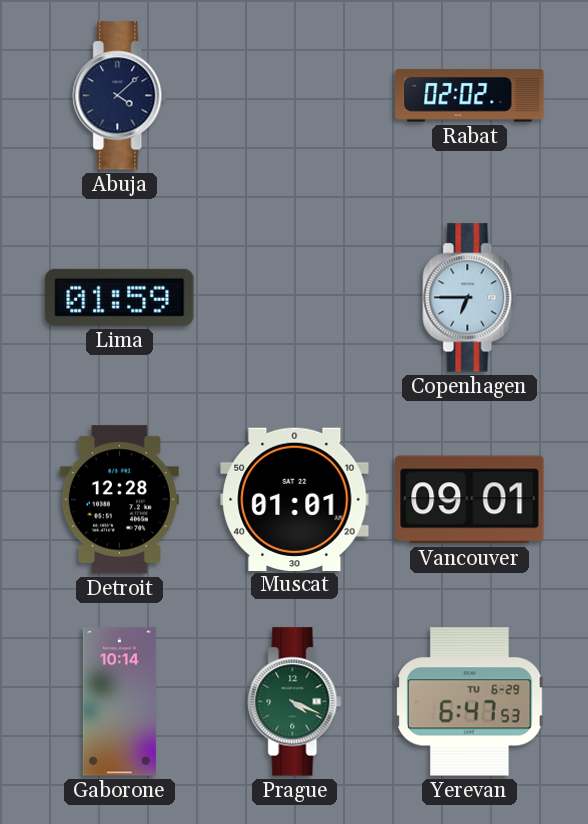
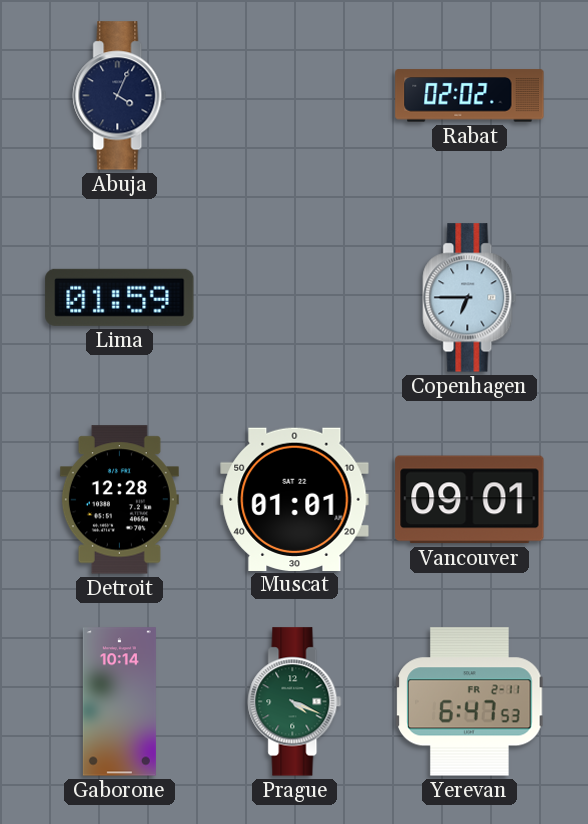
Abuja: 4:08 -> 4:04 (120, 96)
Yerevan date: TU 6-29 -> FR 2-11 (470, 702)
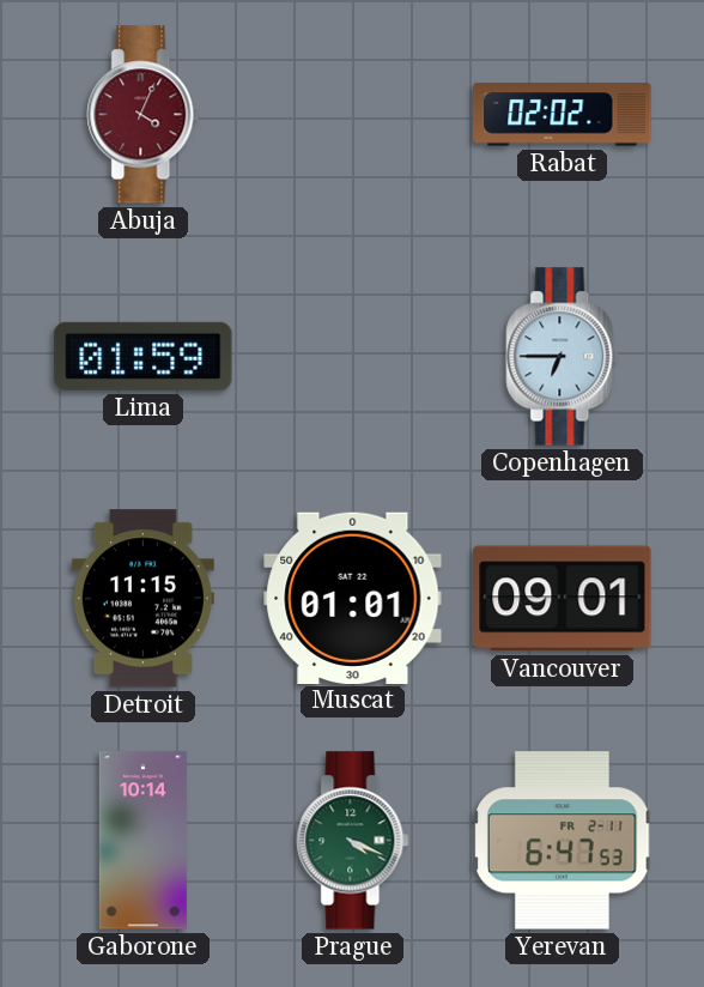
Abuja dial: navy -> burgundy (144, 115)
Detroit: 12:28 -> 11:15 (142, 599)
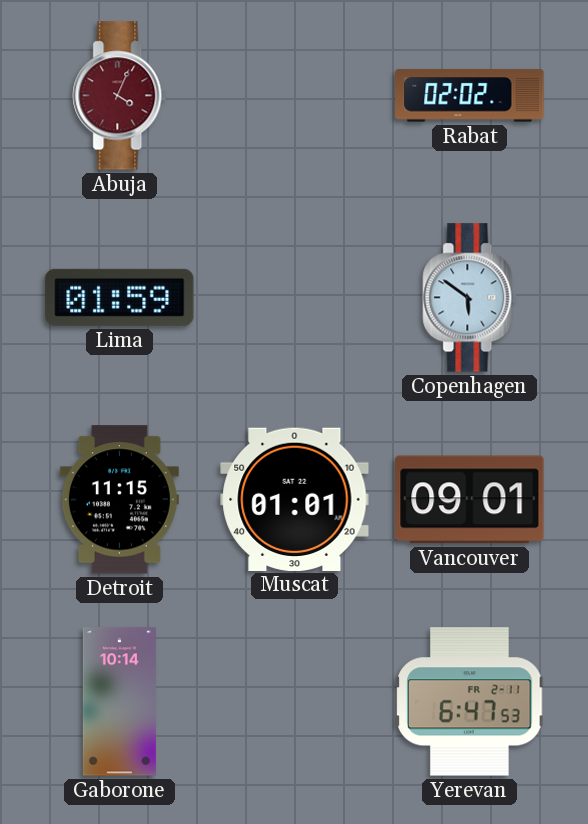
Copenhagen: 6:45 -> 5:51 (470, 298)
Prague: 4:19 -> none (353, 841)
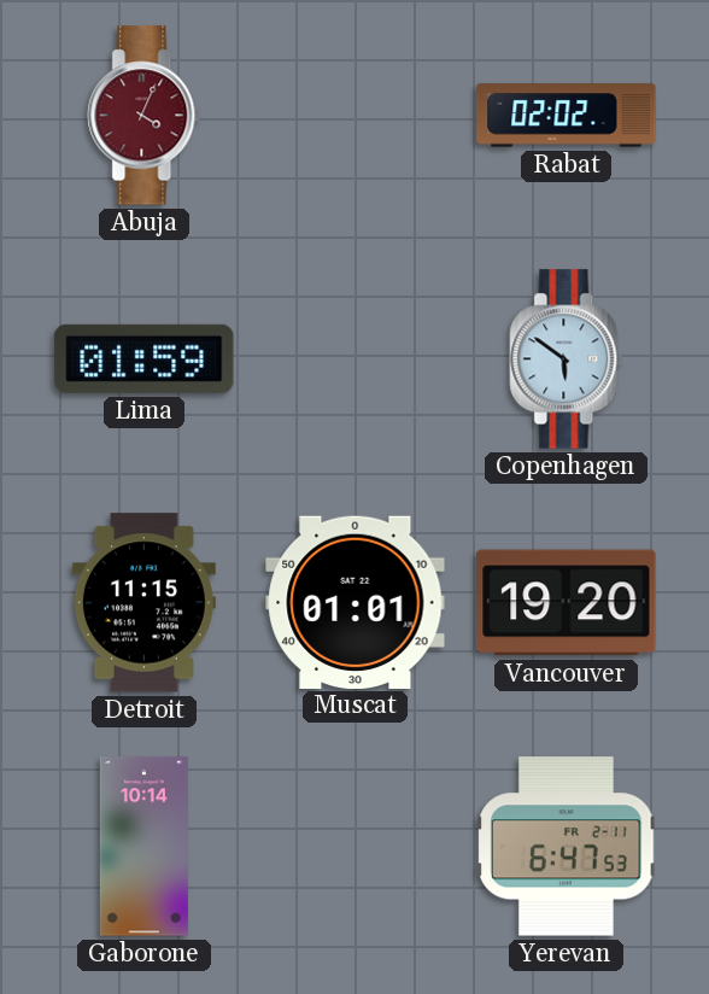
Vancouver: 09:01 -> 19:20 (567, 603)
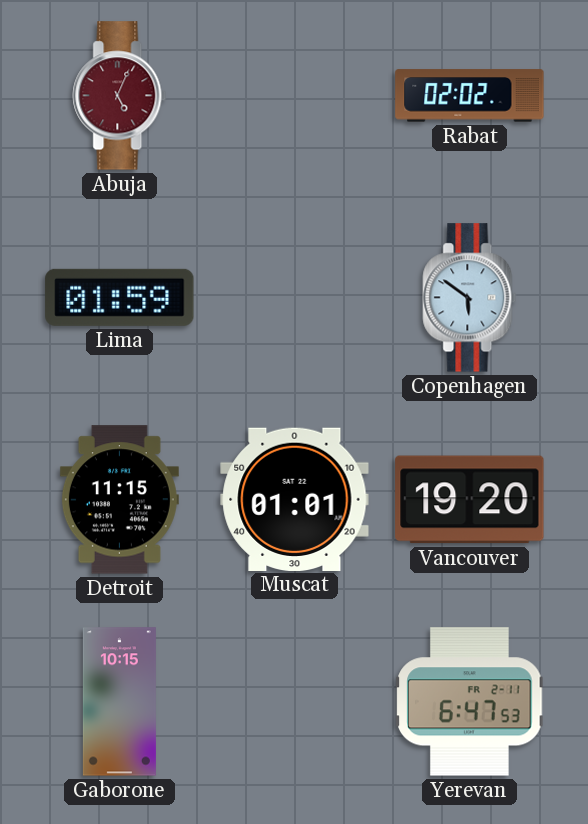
Abuja: 4:04 -> 5:04 (120, 96)
Gaborone: 10:14 -> 10:15 (119, 702)
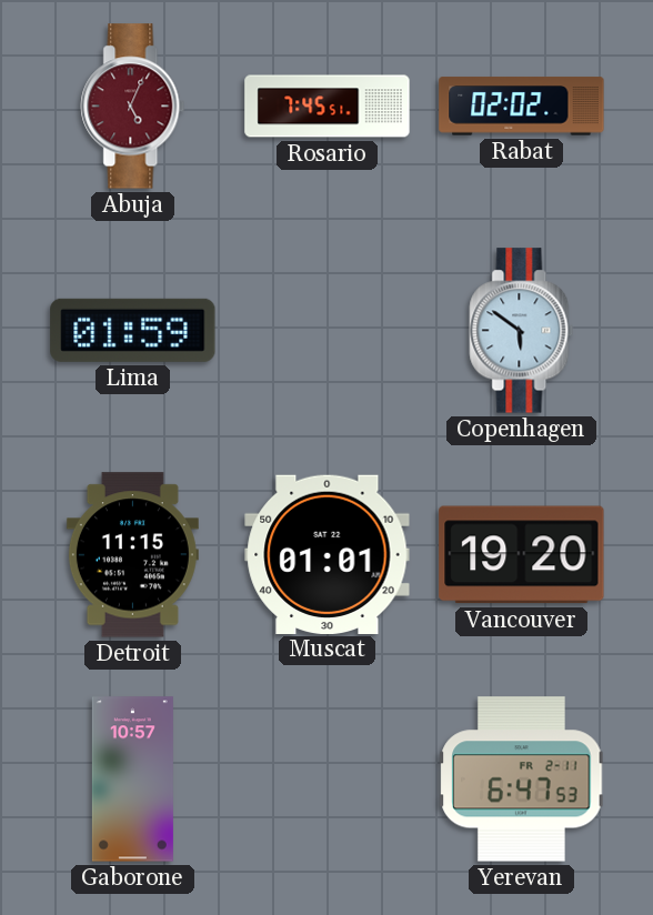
Rosario: none -> 7:45 (328, 107)
Gaborone: 10:15 -> 10:57 (132, 780)
